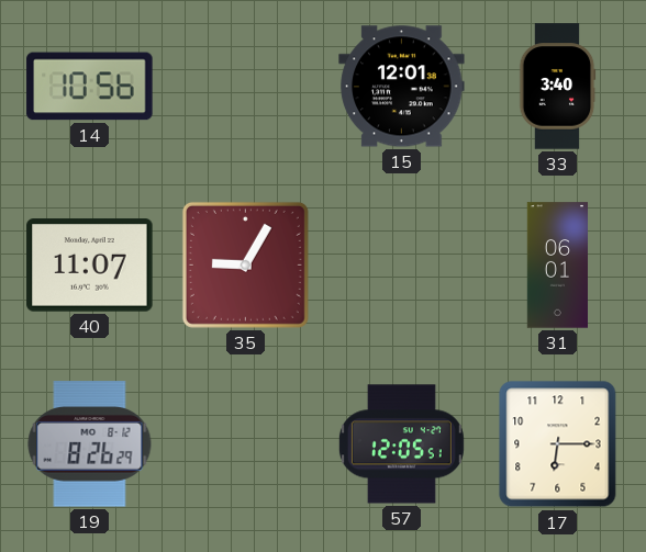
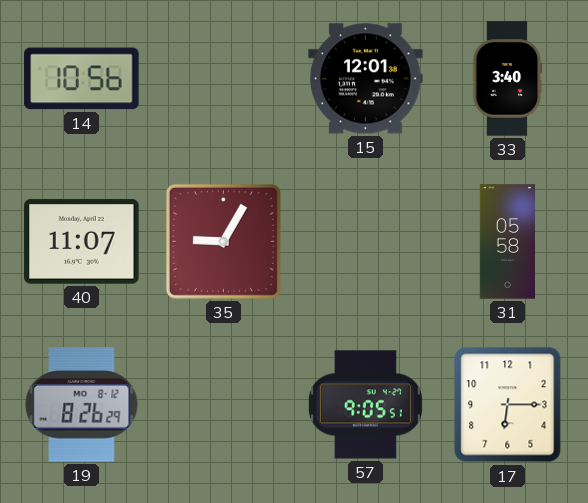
31: 06:01 -> 05:58 (507, 242)
57: 12:05 -> 9:05 (365, 405)
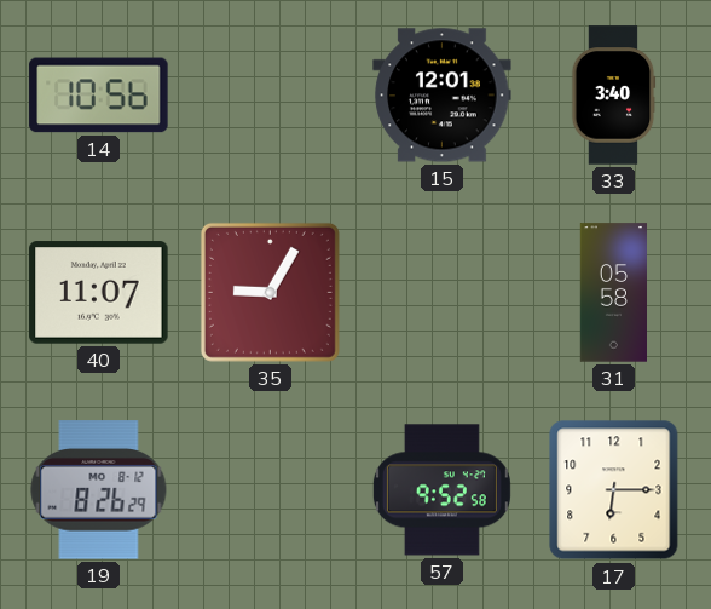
57: 9:05 -> 9:52 (441, 490)
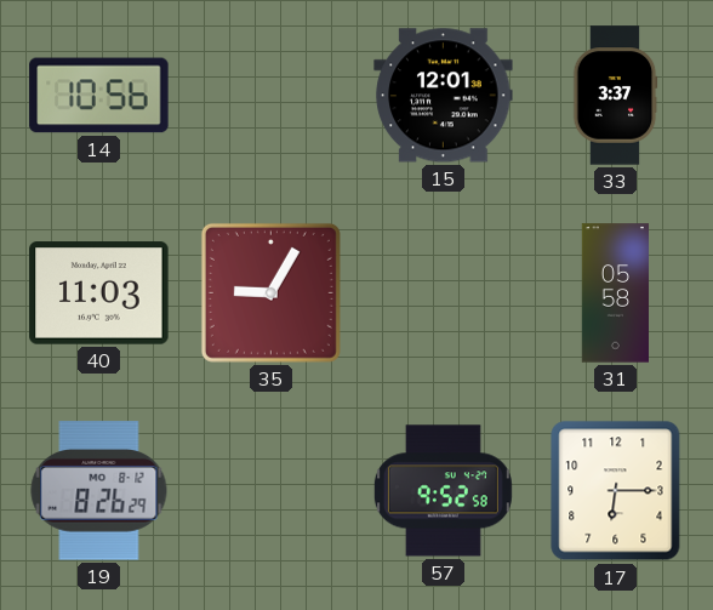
33: 3:40 -> 3:37 (615, 96)
40: 11:07 -> 11:03 (99, 293)
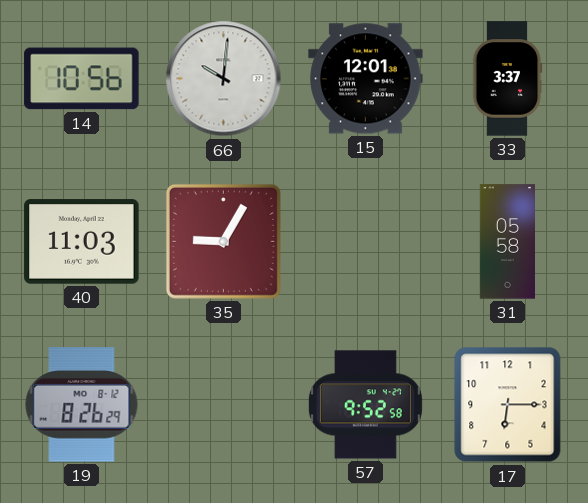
66: none -> 10:01 (224, 79)
